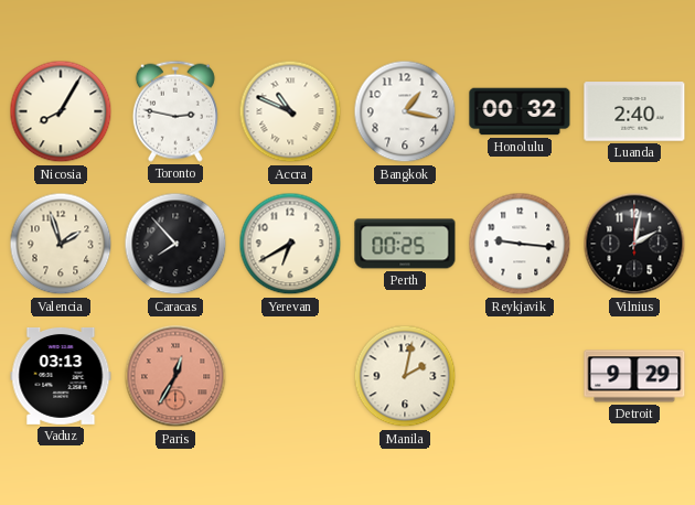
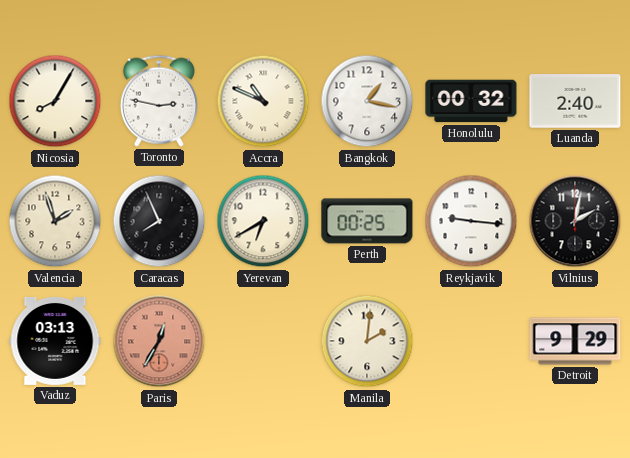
Caracas: 7:53 -> 7:56 (159, 221)
Manila: 2:02 -> 2:01 (367, 341)
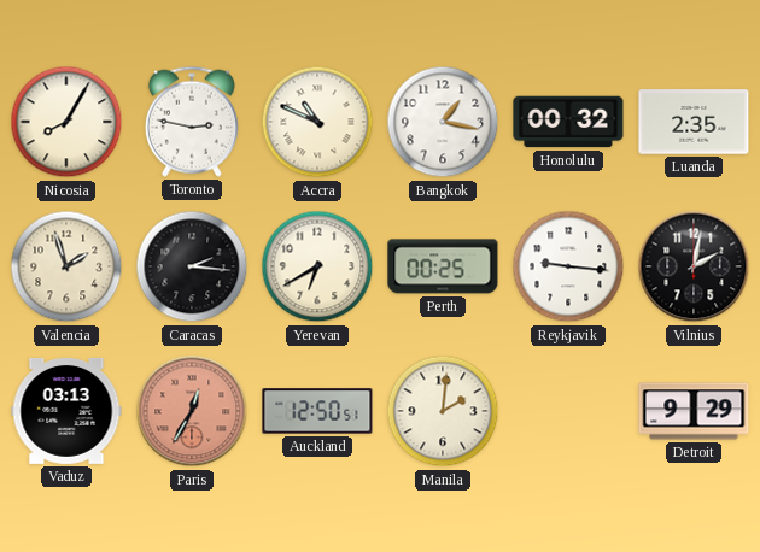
Luanda: 2:40 -> 2:35 (694, 122)
Caracas: 7:56 -> 2:16 (192, 266)
Auckland: none -> 12:50 (317, 411)
